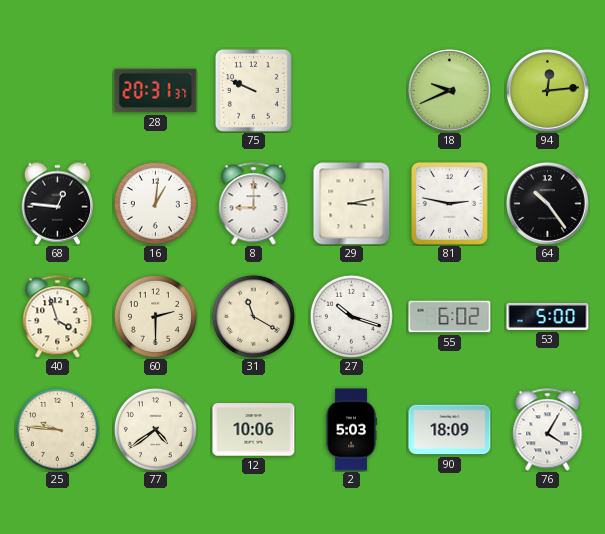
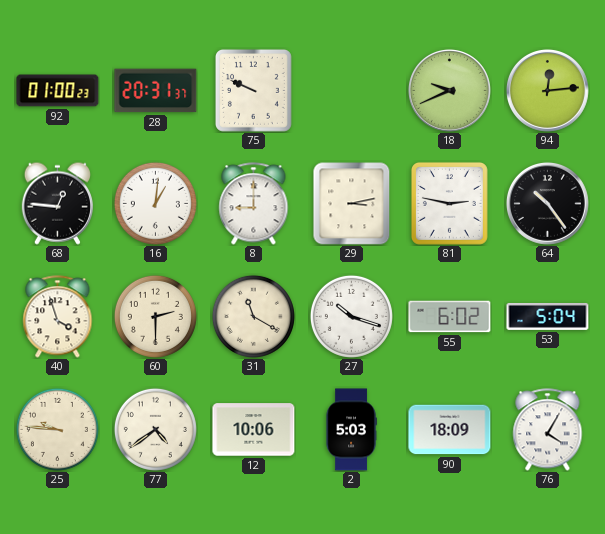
92: none -> 01:00 (58, 91)
53: 5:00 -> 5:04 (548, 316)
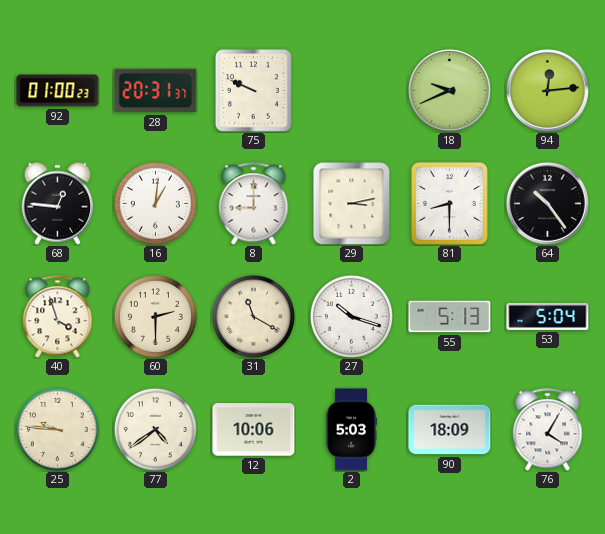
81: 2:47 -> 8:30 (449, 203)
55: 6:02 -> 5:13 (450, 317)
